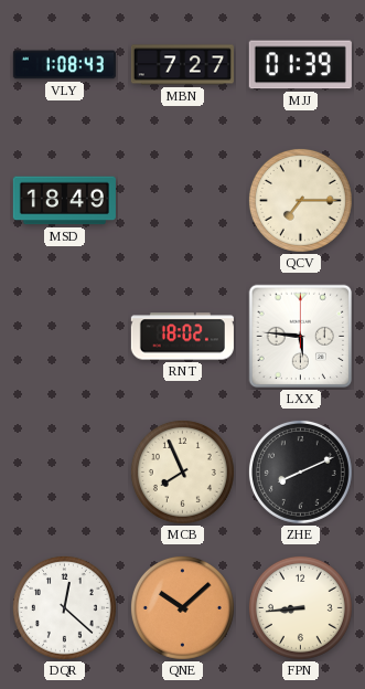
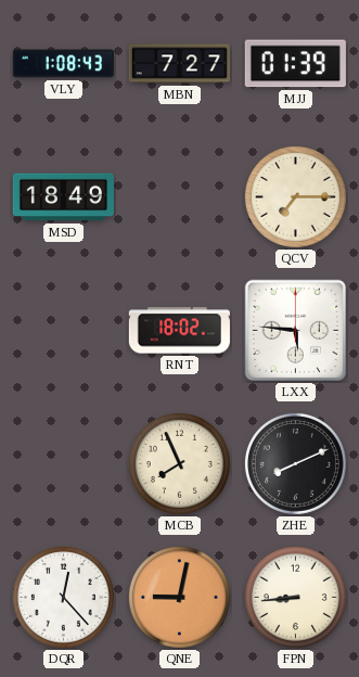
DQR: 12:22 -> 12:23 (63, 597)
QNE: 10:08 -> 9:02 (179, 597)
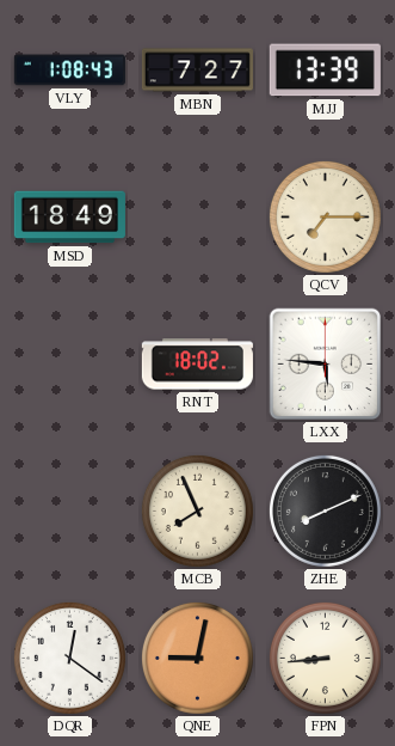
MJJ: 01:39 -> 13:39 (325, 71)
DQR: 12:23 -> 12:21 (69, 658)
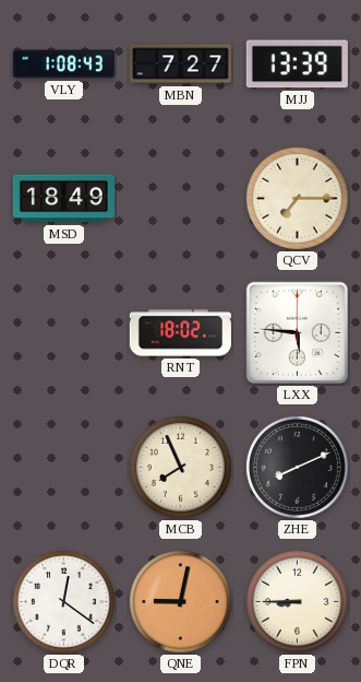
FPN: 8:44 -> 8:45 (297, 601)
